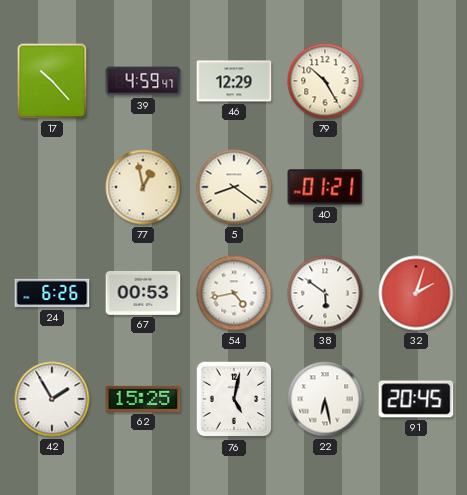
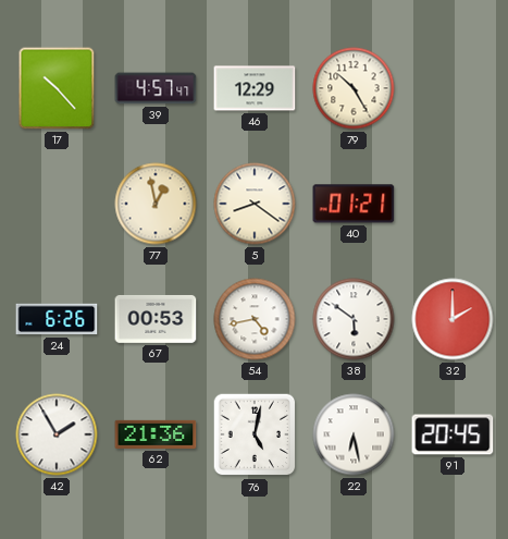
39: 4:59 -> 4:57 (156, 88)
32: 2:03 -> 2:00 (453, 319)
62: 15:25 -> 21:36 (156, 434)
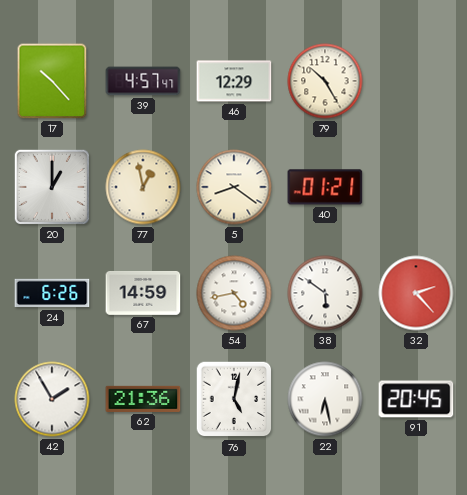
20: none -> 1:00 (52, 187)
67: 00:53 -> 14:59 (143, 293)
32: 2:00 -> 2:23 (416, 293)
